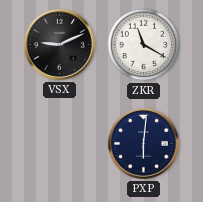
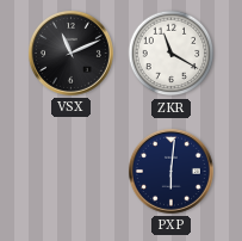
VSX: 9:11 -> 11:11 (70, 52)
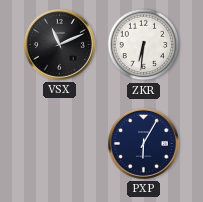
ZKR: 11:20 -> 6:31 (144, 45)
PXP: 6:01 -> 6:05 (143, 143)
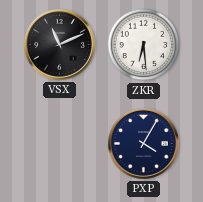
ZKR: 6:31 -> 6:29 (144, 45)
PXP: 6:05 -> 4:05 (143, 143)
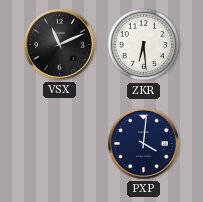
PXP: 4:05 -> 4:01 (143, 143)
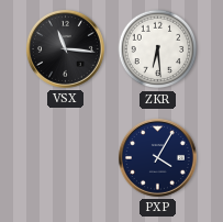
VSX: 11:11 -> 11:16 (65, 48)
PXP: 4:01 -> 4:05 (157, 157)
